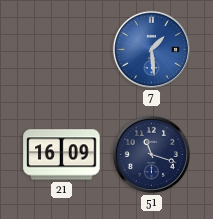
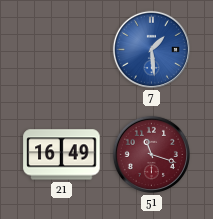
21: 16:09 -> 16:49 (62, 155)
51 dial: navy -> burgundy (151, 154)
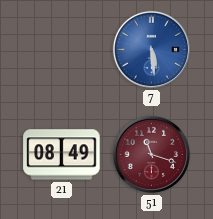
7: 1:29 -> 5:29 (151, 49)
21: 16:49 -> 08:49 (62, 155)
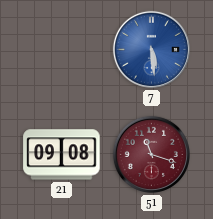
21: 08:49 -> 09:08 (62, 155)
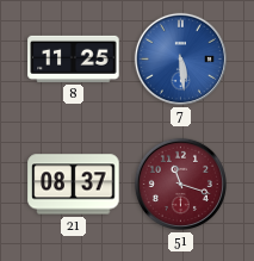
8: none -> 11:25 (74, 58)
21: 09:08 -> 08:37 (74, 185)
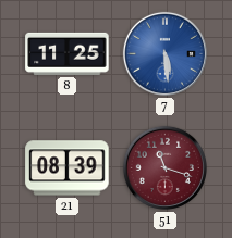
21: 08:37 -> 08:39 (68, 168)
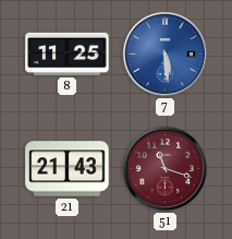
21: 08:39 -> 21:43 (68, 169)
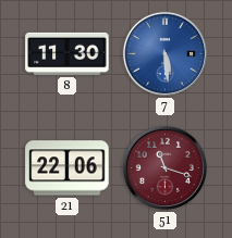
8: 11:25 -> 11:30 (68, 53)
21: 21:43 -> 22:06 (68, 168)
